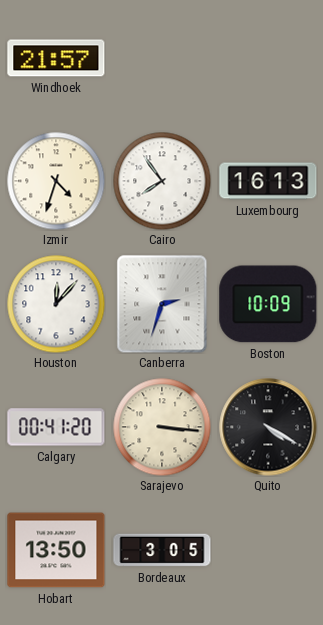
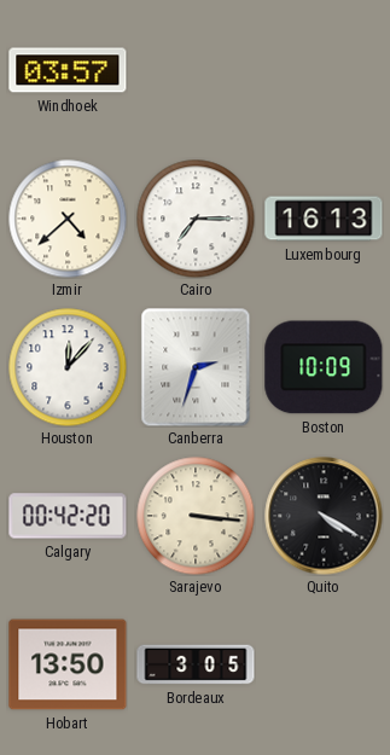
Windhoek: 21:57 -> 03:57 (68, 70)
Izmir: 4:33 -> 4:38 (68, 219)
Cairo: 7:54 -> 7:15 (196, 219)
Calgary: 00:41 -> 00:42 (68, 516)
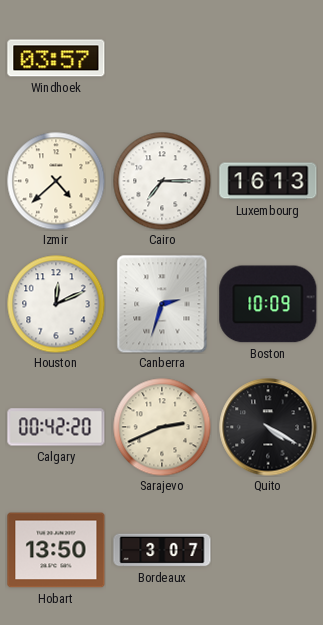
Houston: 12:07 -> 12:11 (56, 304)
Sarajevo: 3:16 -> 2:41 (162, 427)
Bordeaux: 3:05 -> 3:07 (162, 550)
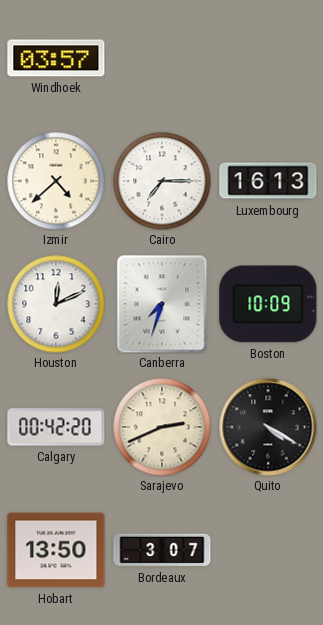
Canberra: 2:33 -> 7:33 (162, 304)
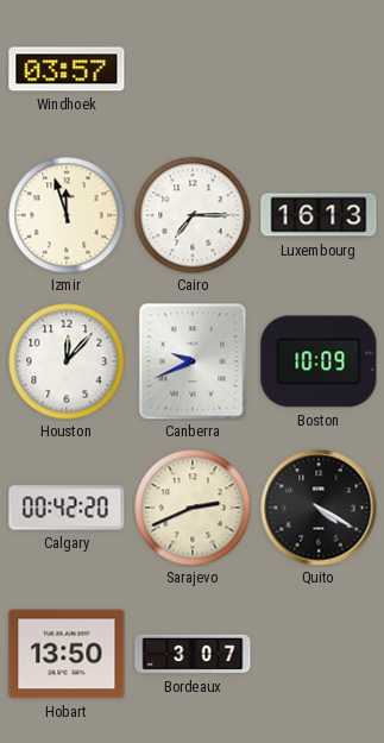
Izmir: 4:38 -> 11:57 (67, 215)
Houston: 12:11 -> 12:07 (67, 361)
Canberra: 7:33 -> 9:41 (193, 361)
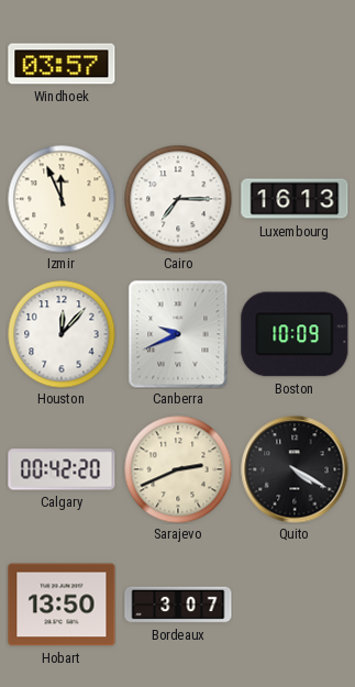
Izmir: 11:57 -> 11:56 (62, 199)
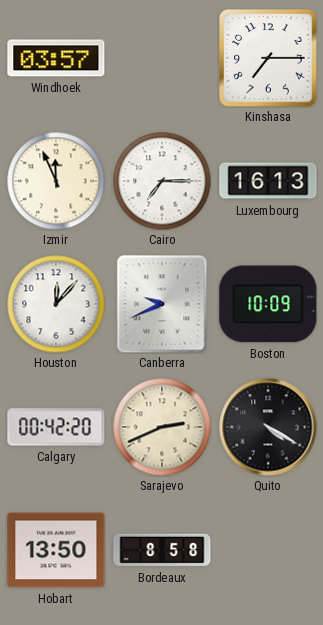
Kinshasa: none -> 7:15 (268, 58)
Bordeaux: 3:07 -> 8:58 (162, 550)
